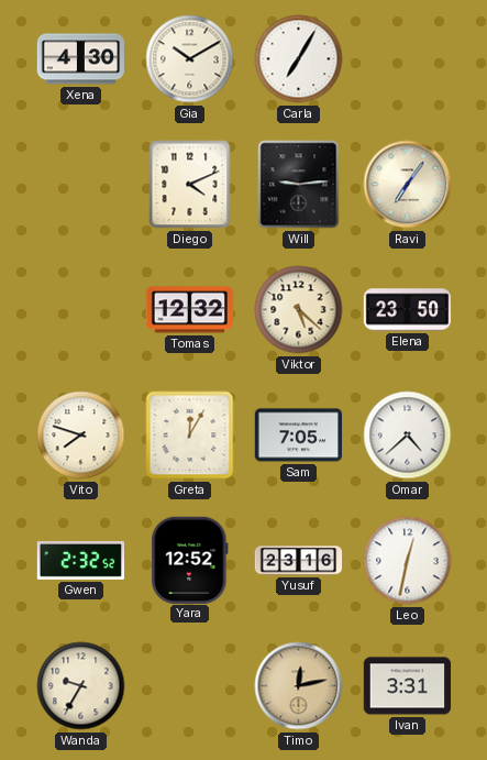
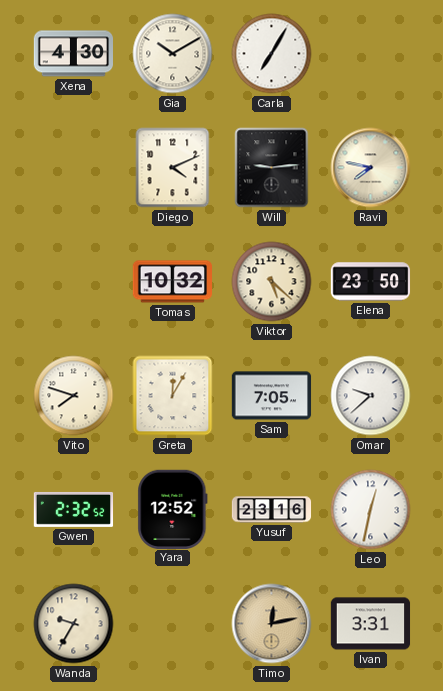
Ravi: 7:06 -> 7:47 (371, 168)
Tomas: 12:32 -> 10:32 (173, 282)
Omar: 4:38 -> 9:38 (371, 396)
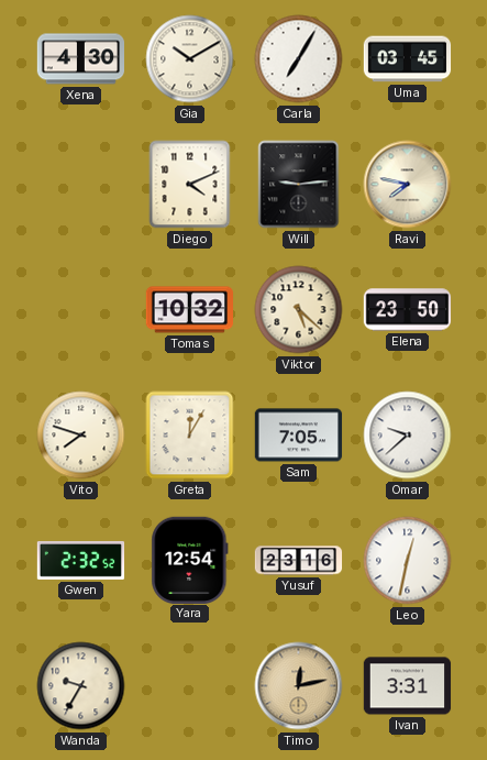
Uma: none -> 03:45 (408, 59)
Yara: 12:52 -> 12:54 (190, 560)
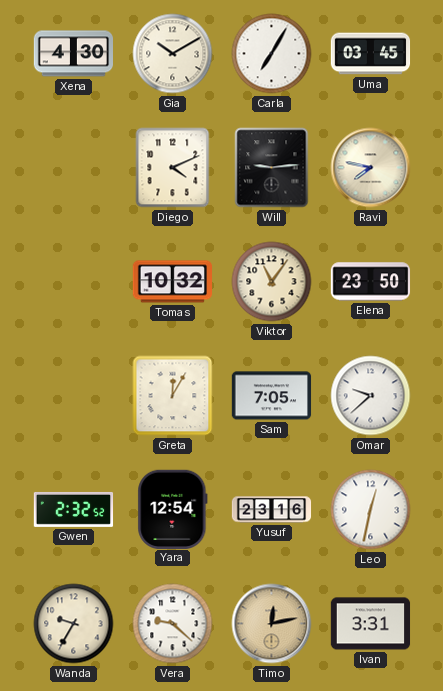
Viktor: 5:22 -> 11:06 (272, 282)
Vito: 7:48 -> none (81, 436)
Vera: none -> 9:22 (173, 624)
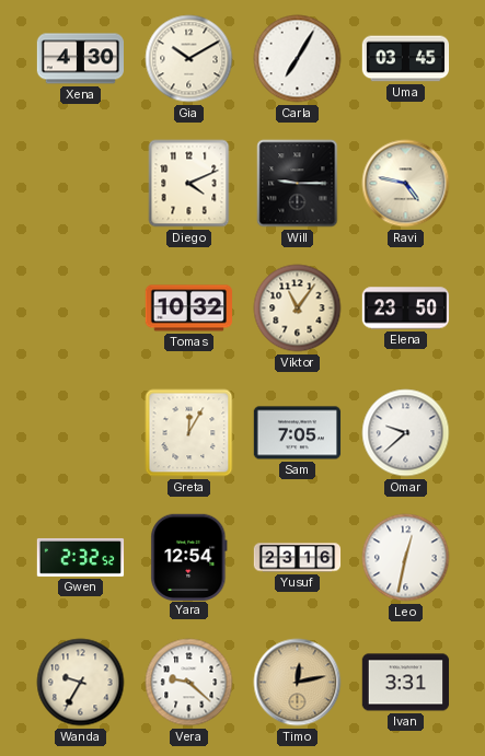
Will: 9:14 -> 9:15 (298, 184)
Ravi: 7:47 -> 4:47 (406, 184)
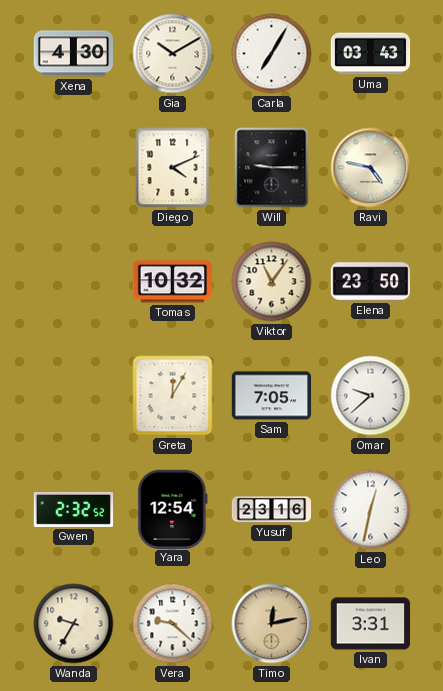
Uma: 03:45 -> 03:43 (371, 54)
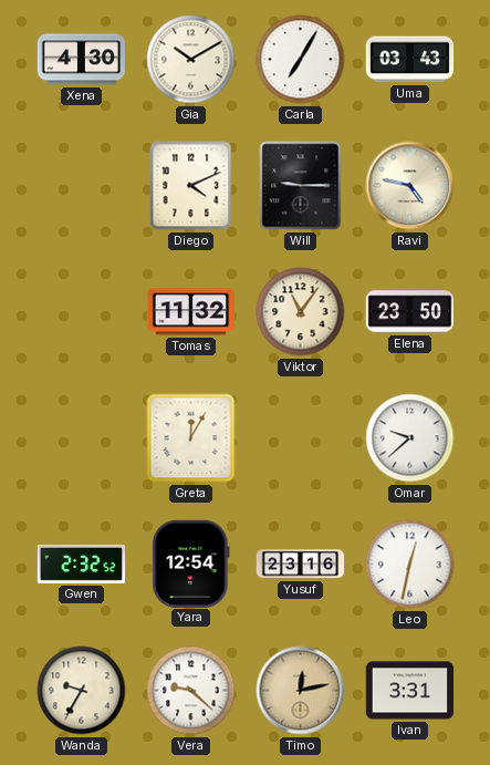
Tomas: 10:32 -> 11:32 (191, 312)
Sam: 7:05 -> none (272, 396)
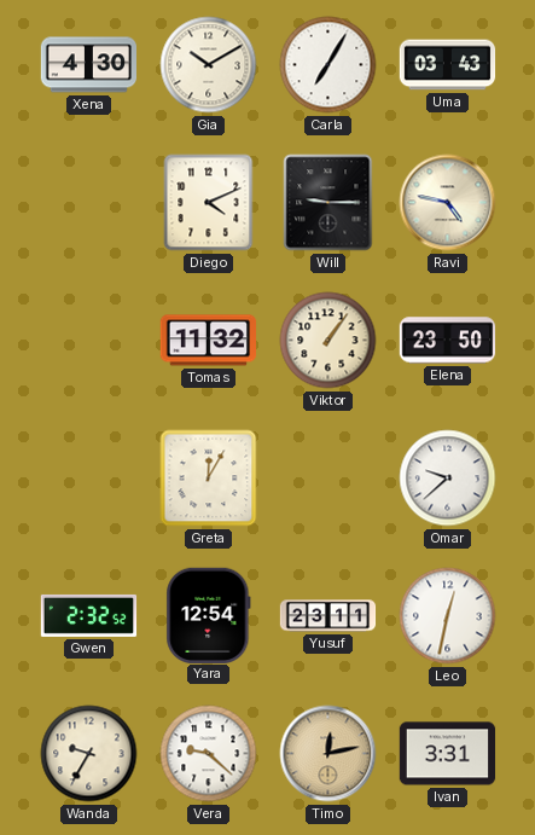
Viktor: 11:06 -> 1:06 (328, 341)
Yusuf: 23:16 -> 23:11 (328, 616)
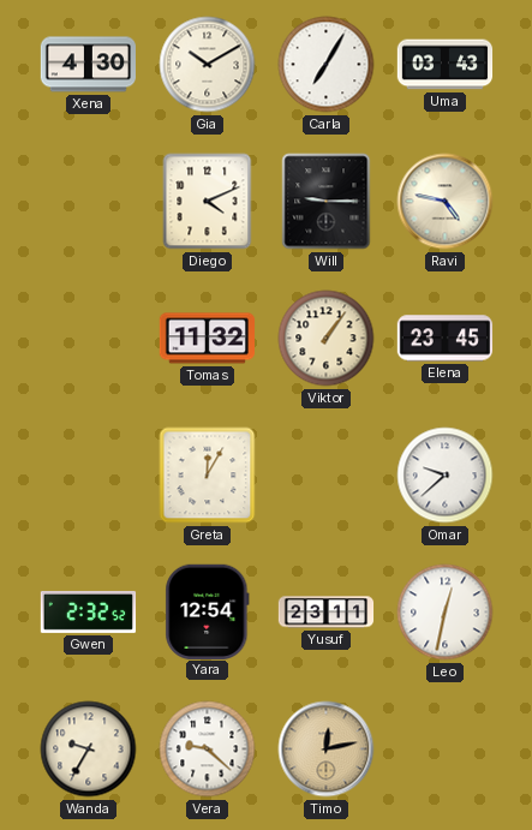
Elena: 23:50 -> 23:45 (446, 339)
Ivan: 3:31 -> none (448, 754)
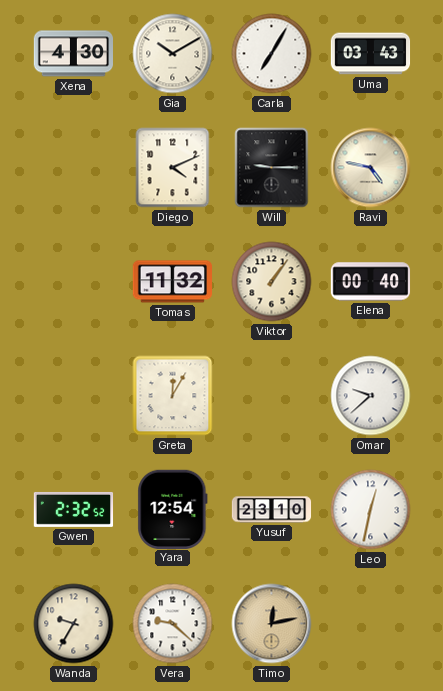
Elena: 23:45 -> 00:40 (371, 282)
Yusuf: 23:11 -> 23:10 (272, 510)
